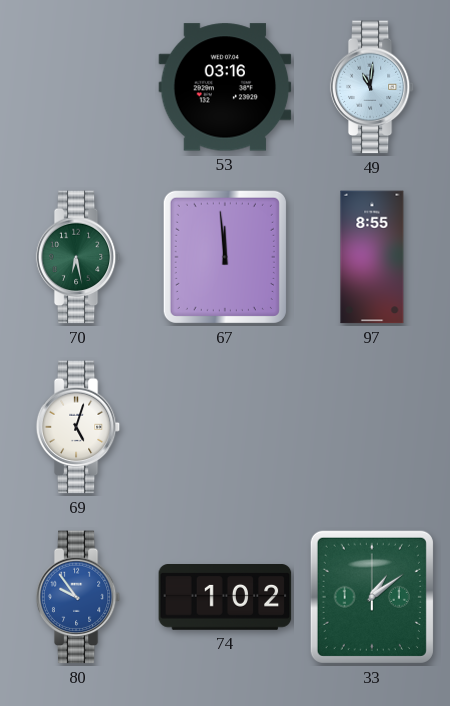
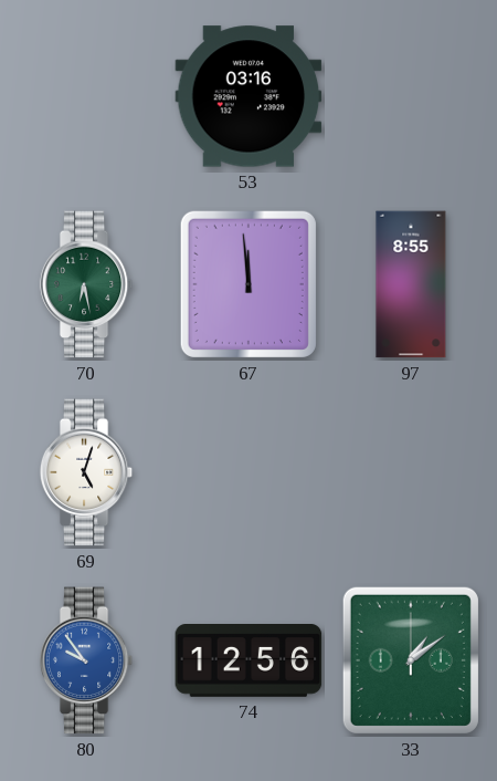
49: 11:01 -> none (372, 87)
74: 1:02 -> 12:56 (248, 662)
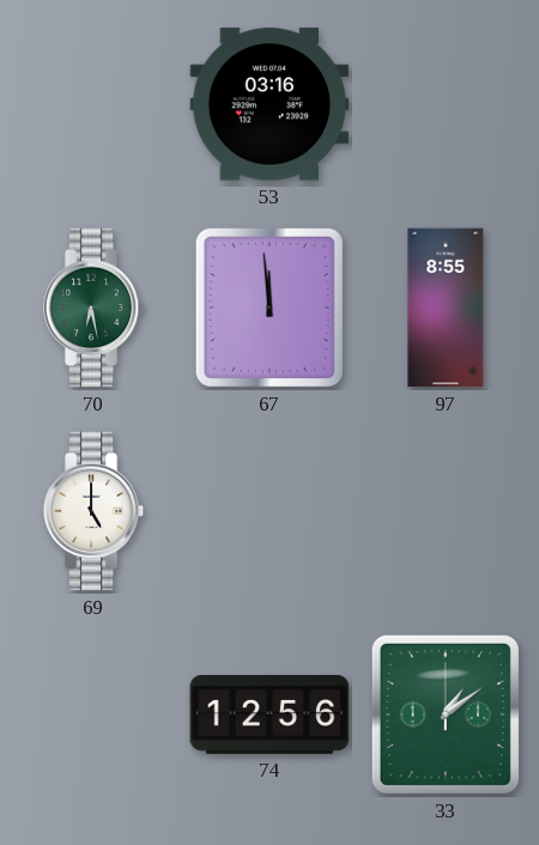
69: 5:03 -> 5:00 (93, 511)
80: 9:54 -> none (86, 660)
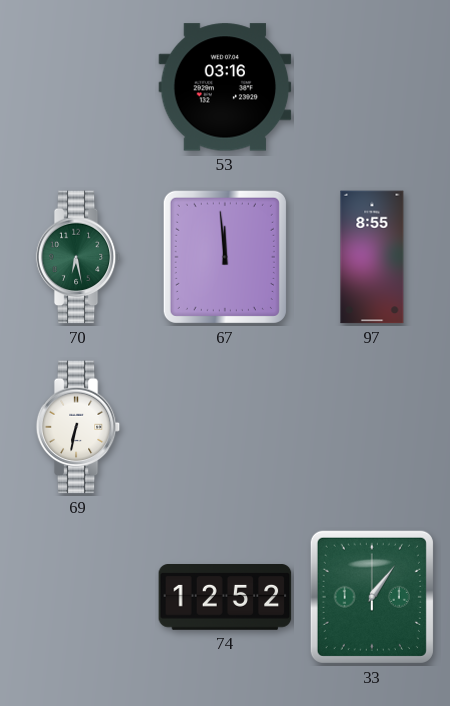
69: 5:00 -> 6:32 (78, 427)
74: 12:56 -> 12:52 (225, 598)
33: 1:09 -> 1:06 (372, 597)
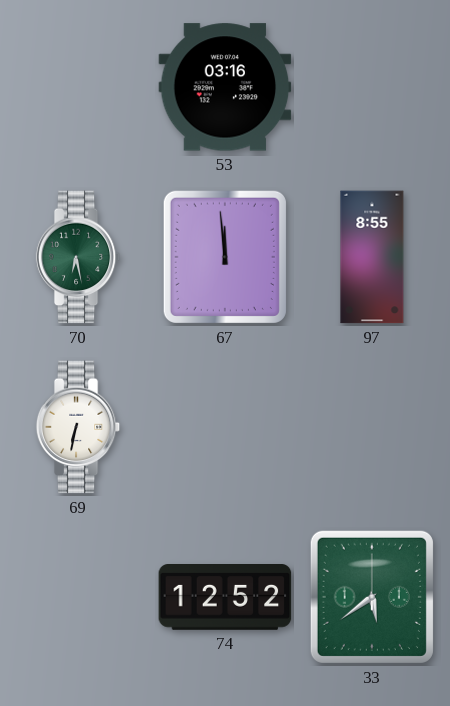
33: 1:06 -> 5:39 (372, 597)
